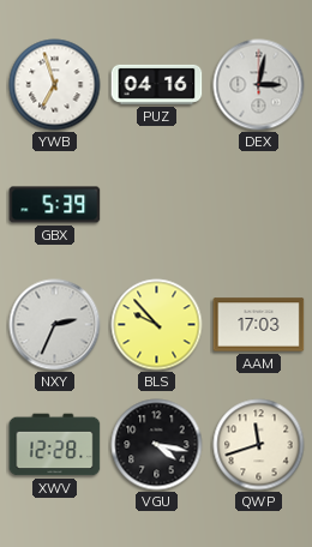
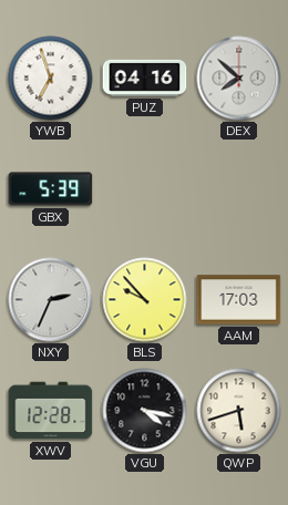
DEX: 3:02 -> 7:52 (239, 79)
QWP: 11:42 -> 5:42 (239, 411)
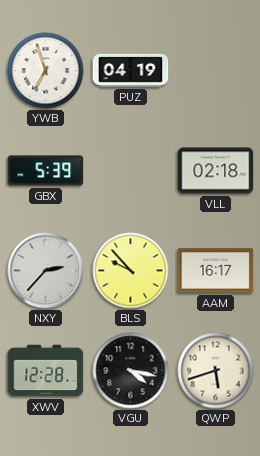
PUZ: 04:16 -> 04:19 (131, 70)
DEX: 7:52 -> none (239, 79)
VLL: none -> 02:18 (216, 171)
NXY: 2:34 -> 2:37 (46, 271)
AAM: 17:03 -> 16:17 (216, 271)
